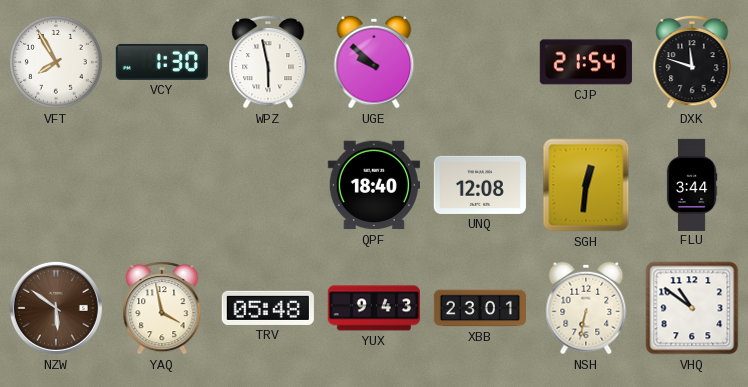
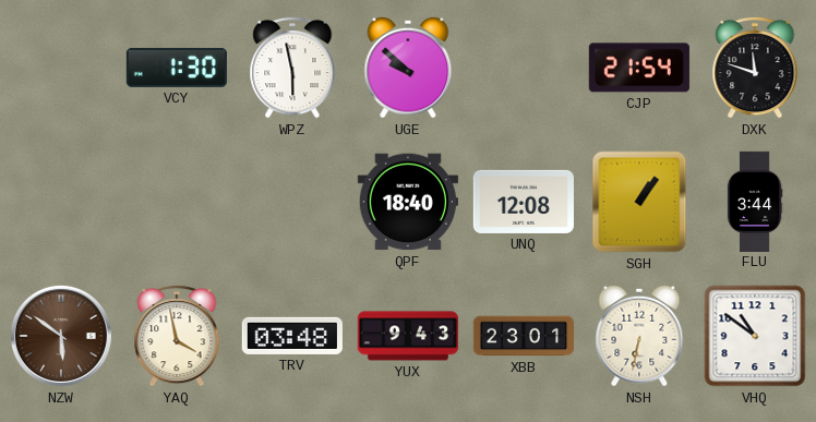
VFT: 7:55 -> none (56, 62)
SGH: 12:31 -> 1:06 (639, 202)
TRV: 05:48 -> 03:48 (292, 336)
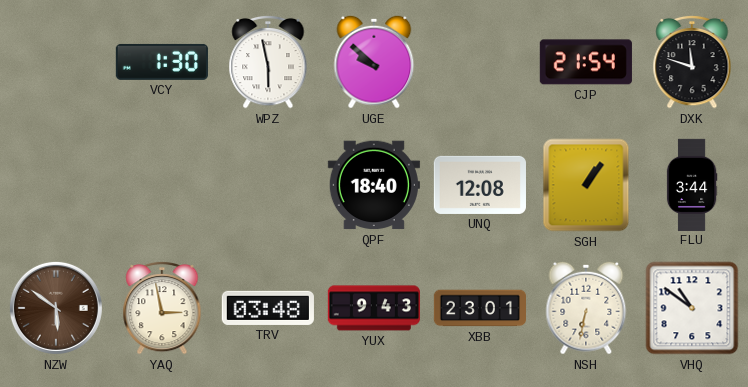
YAQ: 3:58 -> 2:58 (162, 308)
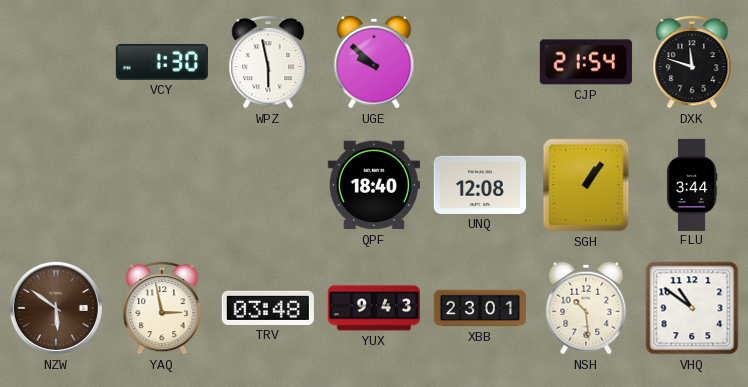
NSH: 6:32 -> 10:29 (586, 308)
